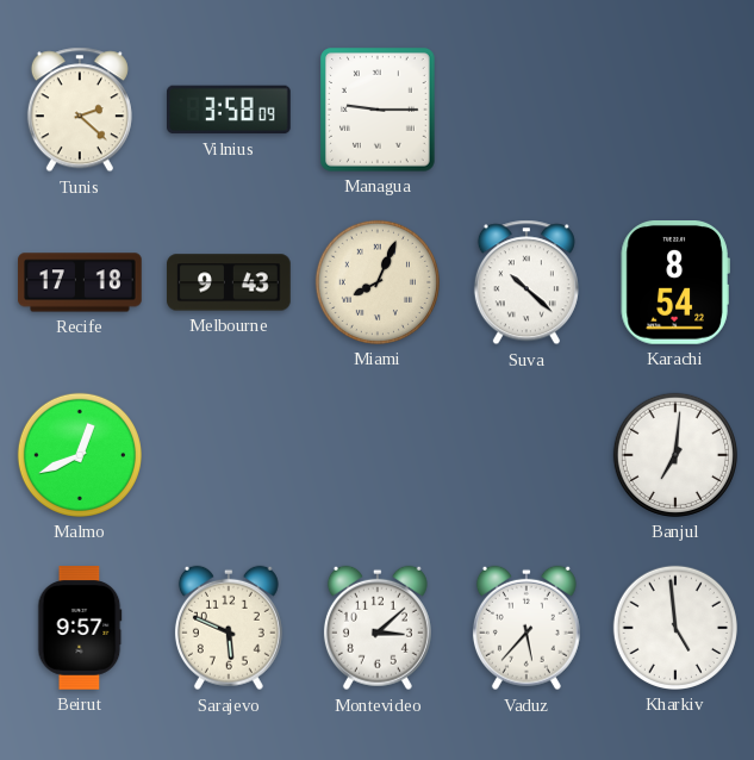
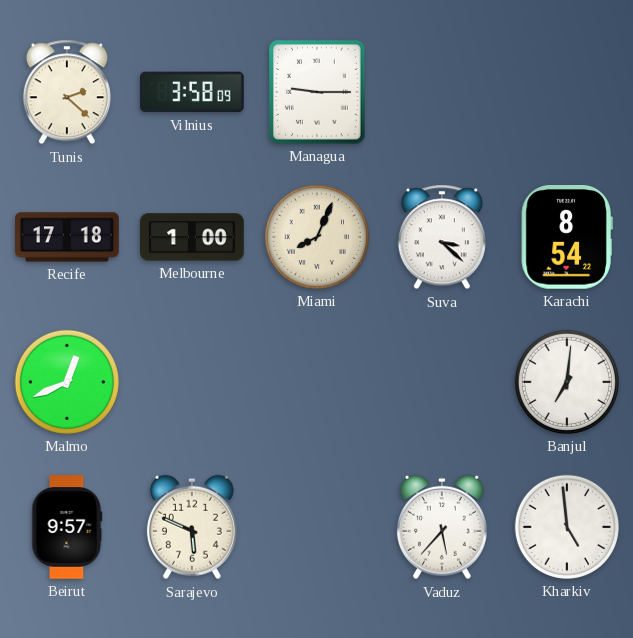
Melbourne: 9:43 -> 1:00 (192, 237)
Suva: 10:22 -> 3:22 (442, 237)
Montevideo: 3:08 -> none (378, 628)
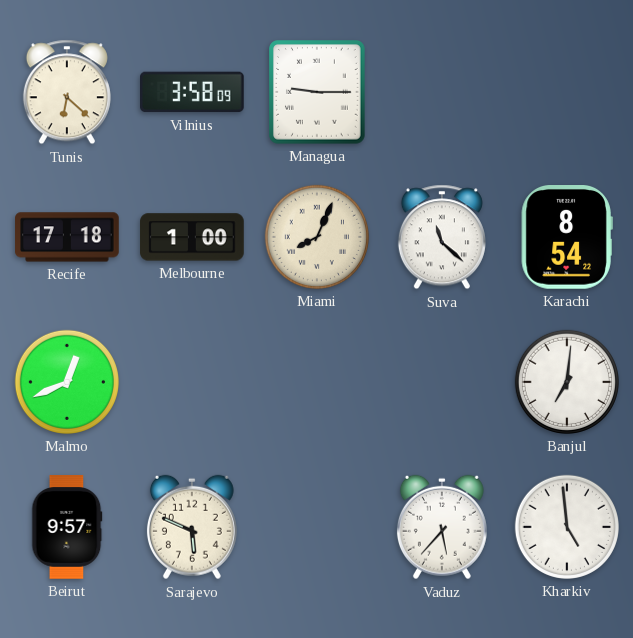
Tunis: 2:22 -> 6:22 (67, 92)
Suva: 3:22 -> 11:22 (442, 237)
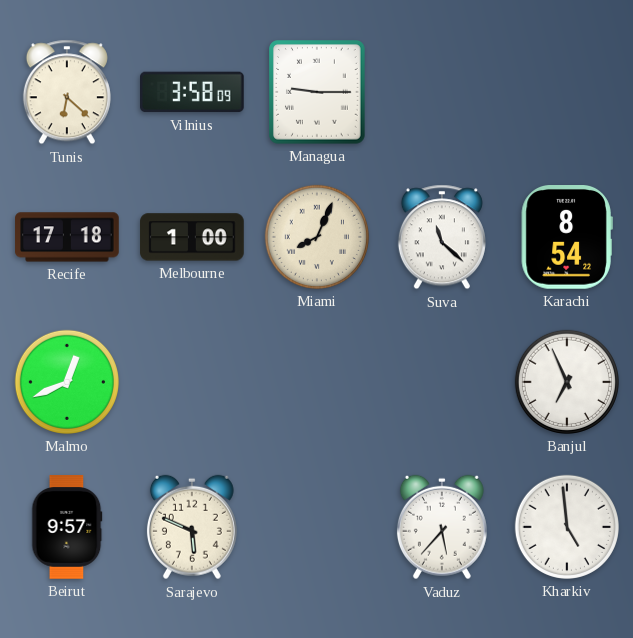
Banjul: 7:01 -> 6:56 (567, 382)
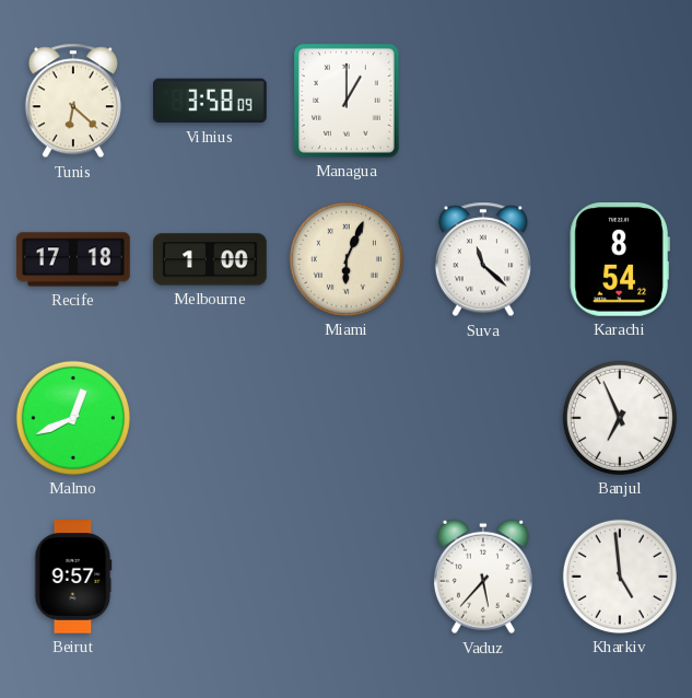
Managua: 9:15 -> 1:00 (348, 102)
Miami: 8:04 -> 6:04 (347, 259)
Sarajevo: 5:49 -> none (192, 527)
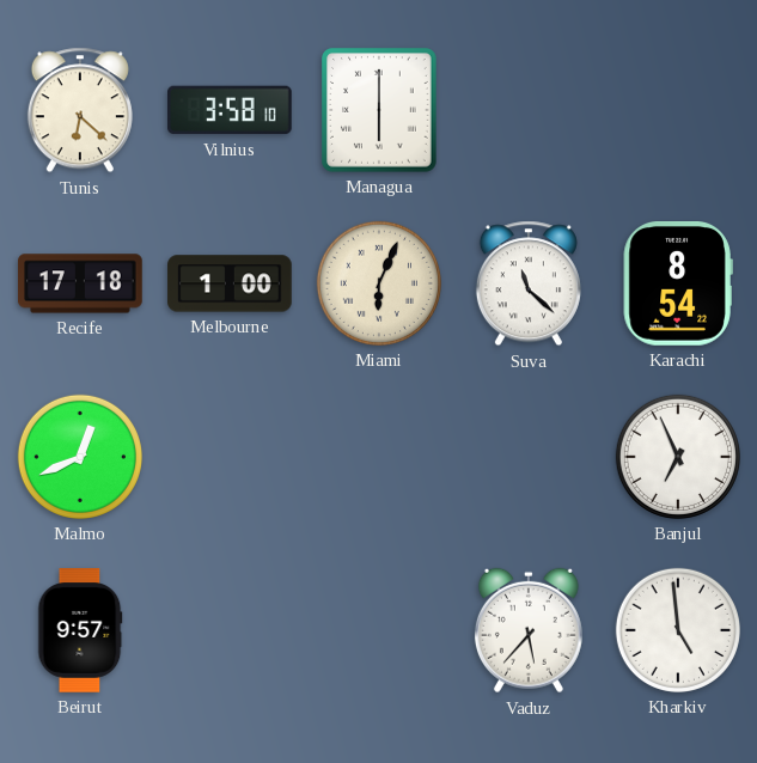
Vilnius: 3:58:09 -> 3:58:10 (231, 110)
Managua: 1:00 -> 6:00 (380, 111)
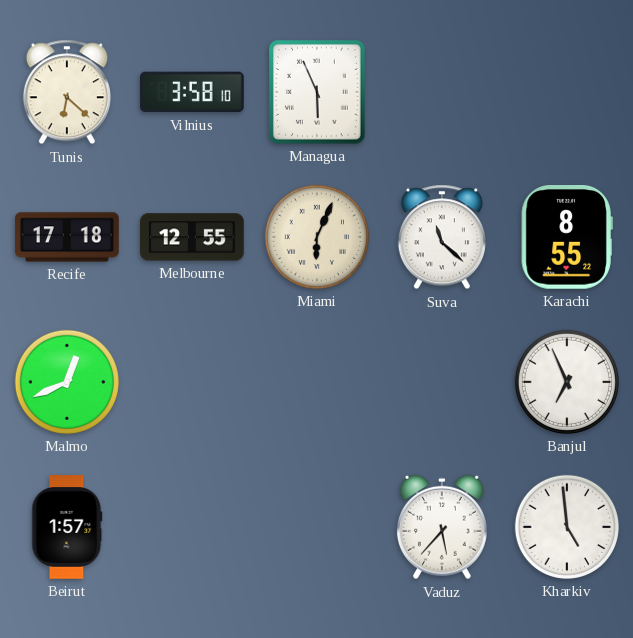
Managua: 6:00 -> 5:56 (318, 93)
Melbourne: 1:00 -> 12:55 (192, 237)
Karachi: 8:54 -> 8:55 (567, 238)
Beirut: 9:57 -> 1:57 (67, 527)
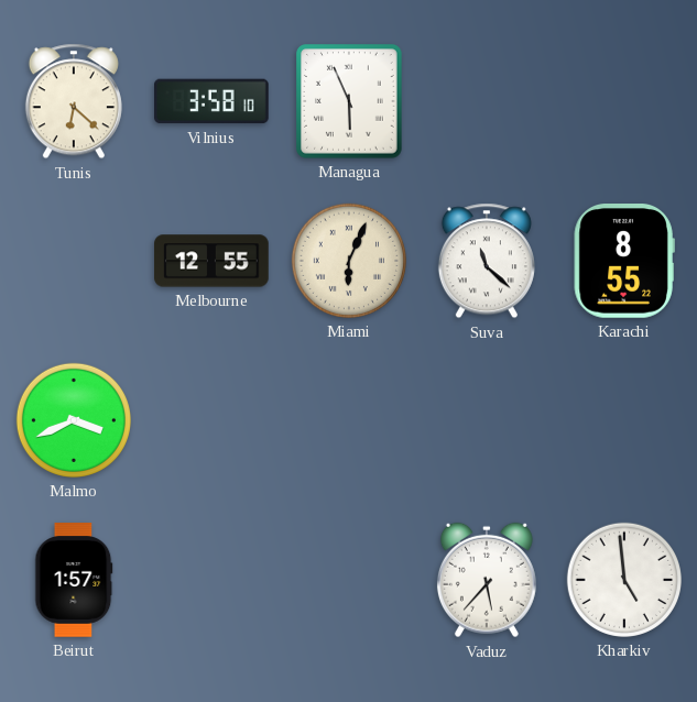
Recife: 17:18 -> none (67, 237)
Malmo: 12:41 -> 3:41 (74, 420)
Banjul: 6:56 -> none (567, 382)
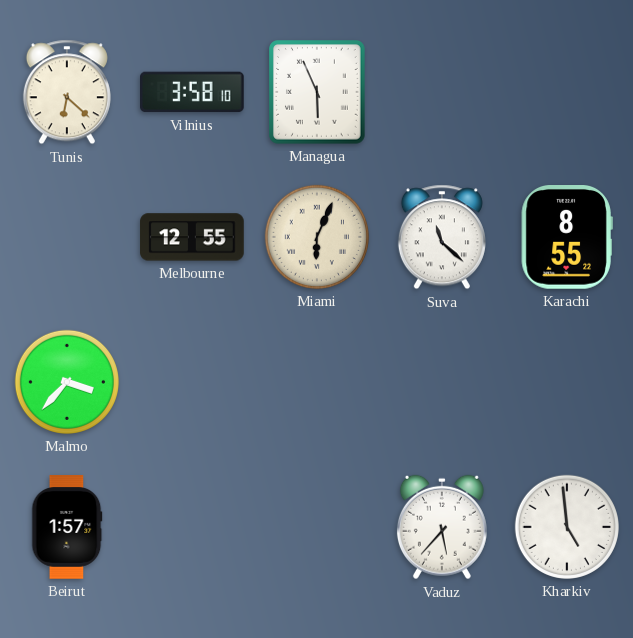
Malmo: 3:41 -> 3:37 (67, 382)
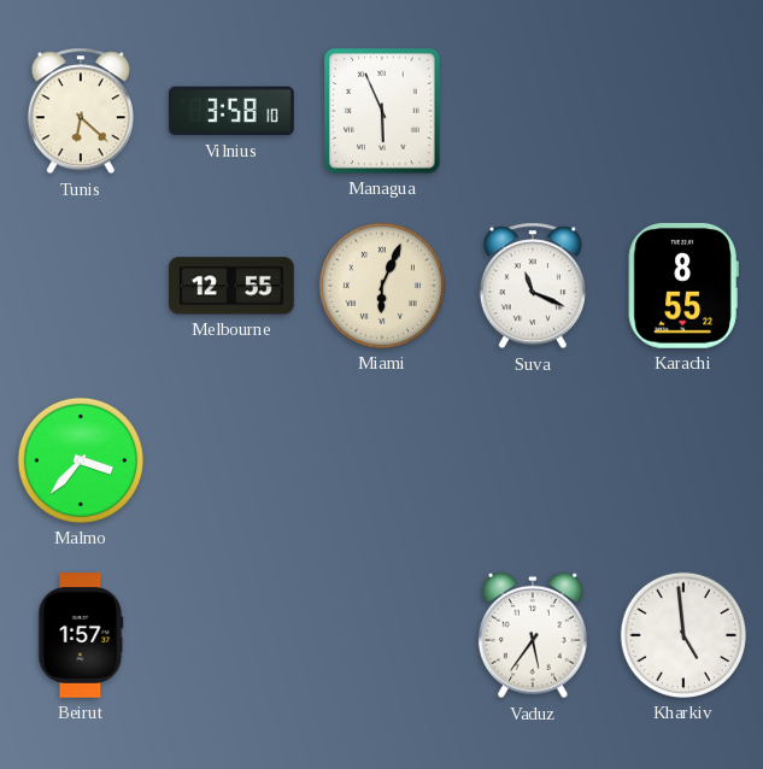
Suva: 11:22 -> 11:19 (533, 286)
Vaduz: 5:37 -> 5:36 (533, 635)
